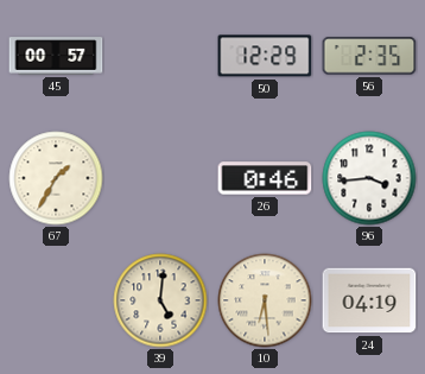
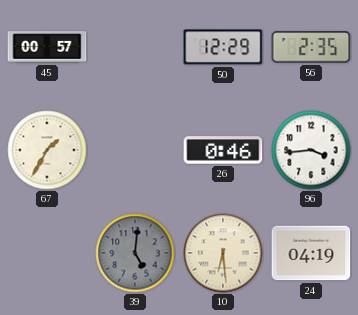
39 dial: cream -> grey (135, 253)
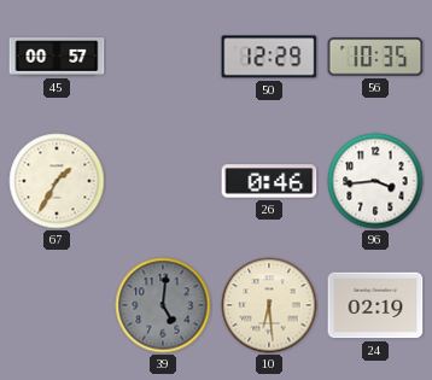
56: 2:35 -> 10:35 (375, 57)
24: 04:19 -> 02:19 (375, 305)
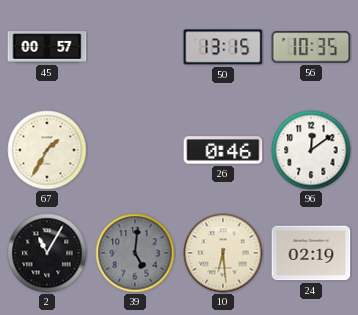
50: 12:29 -> 13:15 (223, 47)
96: 3:44 -> 12:09 (311, 150)
2: none -> 11:05 (47, 253)
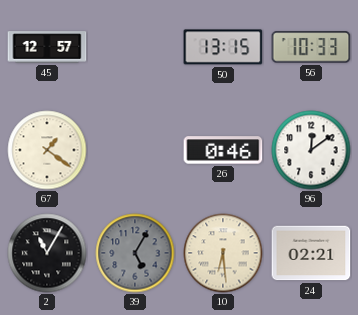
45: 00:57 -> 12:57 (47, 47)
56: 10:35 -> 10:33 (311, 47)
67: 1:35 -> 1:21 (47, 150)
39: 5:01 -> 5:05 (135, 253)
24: 02:19 -> 02:21 (311, 253)
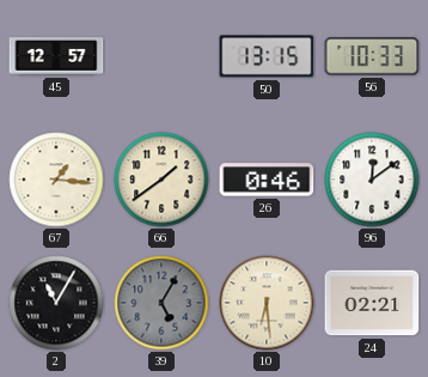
67: 1:21 -> 1:16 (56, 180)
66: none -> 1:39 (161, 180)
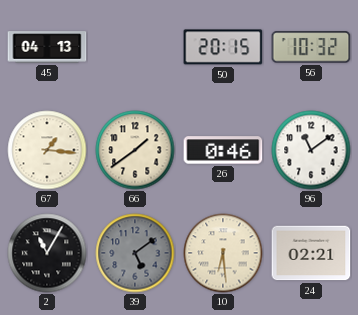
45: 12:57 -> 04:13 (47, 47)
50: 13:15 -> 20:15 (223, 47)
56: 10:33 -> 10:32 (311, 47)
96: 12:09 -> 11:09 (311, 150)
39: 5:05 -> 5:09 (135, 253)
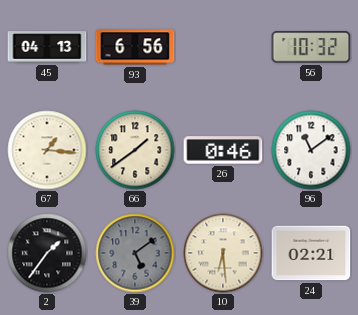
93: none -> 6:56 (135, 47)
50: 20:15 -> none (223, 47)
2: 11:05 -> 1:36 (47, 253)
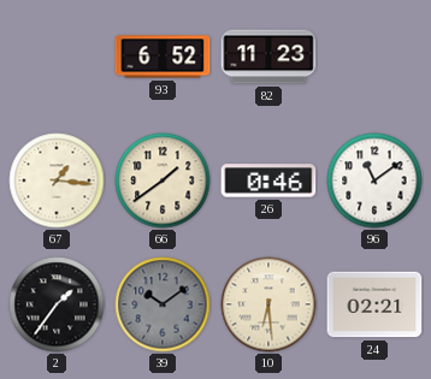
45: 04:13 -> none (47, 47)
93: 6:56 -> 6:52 (163, 57)
82: none -> 11:23 (268, 57)
56: 10:32 -> none (311, 47)
39: 5:09 -> 10:09 (163, 304)
